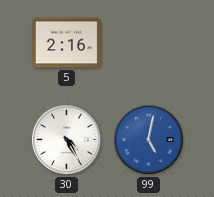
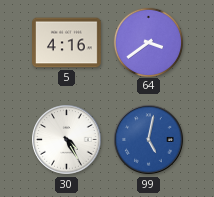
5: 2:16 -> 4:16 (67, 43)
64: none -> 3:39 (148, 42)
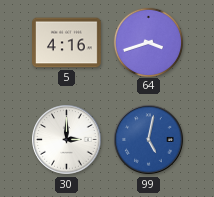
64: 3:39 -> 3:42 (148, 42)
30: 4:25 -> 3:00 (67, 140)
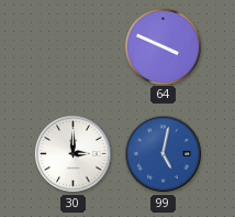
5: 4:16 -> none (67, 43)
64: 3:42 -> 3:49 (163, 46)
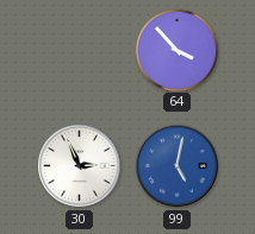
64: 3:49 -> 3:53 (176, 50)
30: 3:00 -> 2:56 (80, 166)
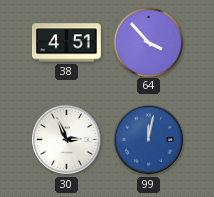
38: none -> 4:51 (67, 43)
99: 5:02 -> 12:02 (149, 140)
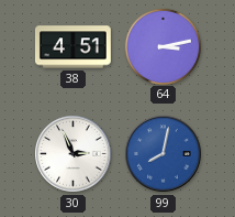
64: 3:53 -> 3:13 (163, 46)
99: 12:02 -> 8:02 (164, 154)
